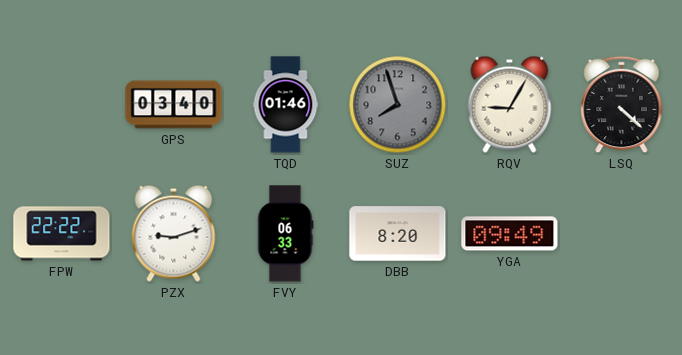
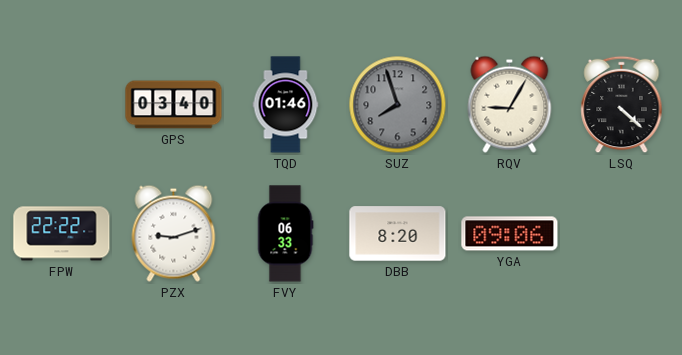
YGA: 09:49 -> 09:06 (510, 234)
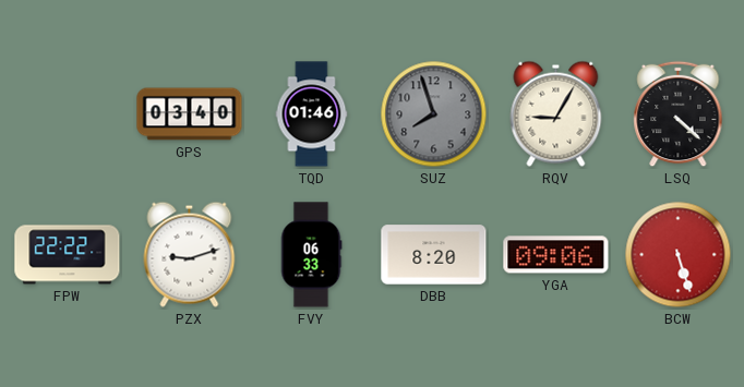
BCW: none -> 5:27 (679, 255)
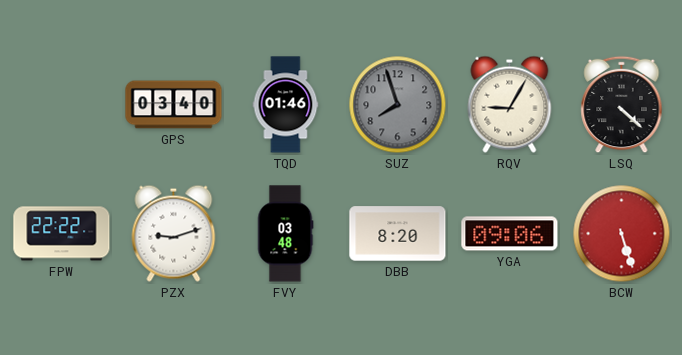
FVY: 06:33 -> 03:48 (285, 234)
